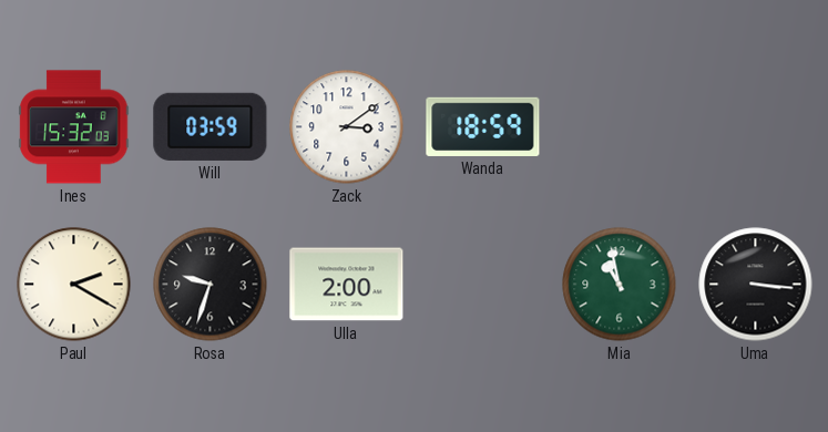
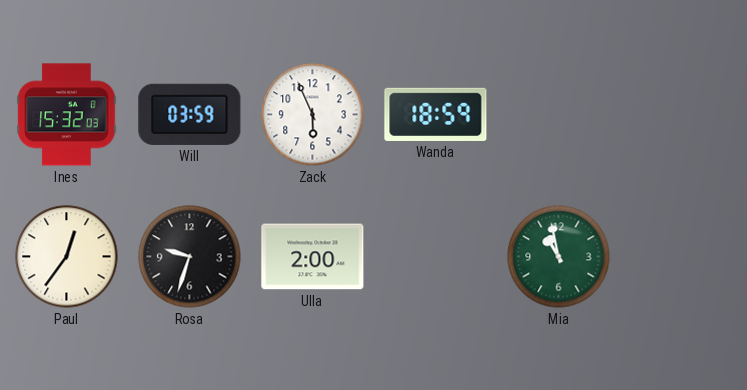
Zack: 3:09 -> 5:56 (313, 115)
Paul: 2:20 -> 12:36 (67, 257)
Uma: 3:16 -> none (756, 285)
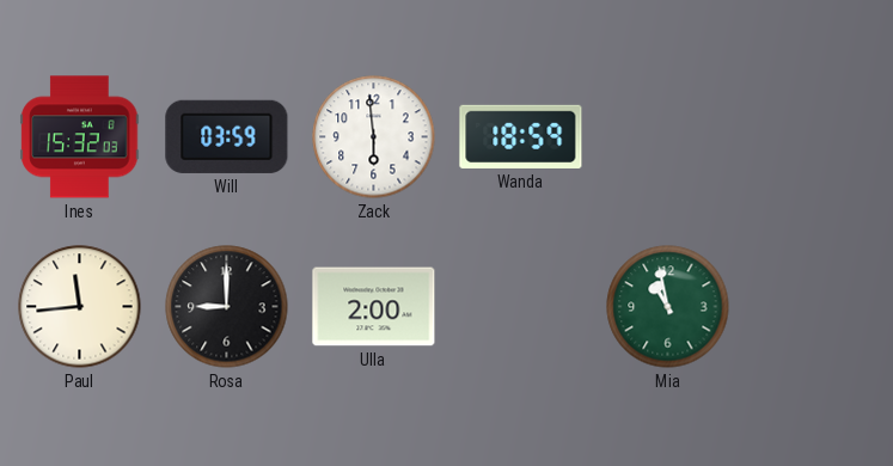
Zack: 5:56 -> 5:59 (374, 137)
Paul: 12:36 -> 11:44 (80, 307)
Rosa: 9:33 -> 9:00 (227, 307)
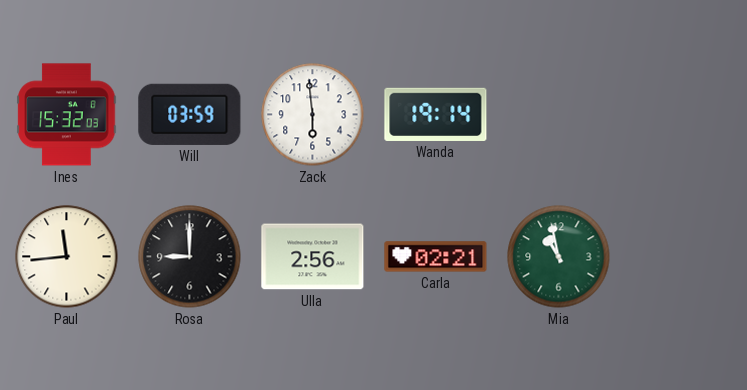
Wanda: 18:59 -> 19:14 (436, 114)
Ulla: 2:00 -> 2:56 (313, 257)
Carla: none -> 02:21 (436, 257)
